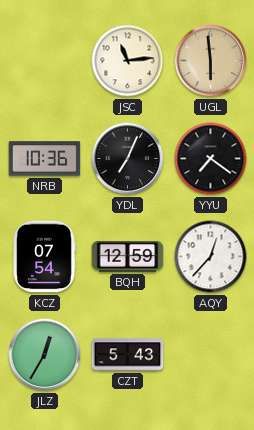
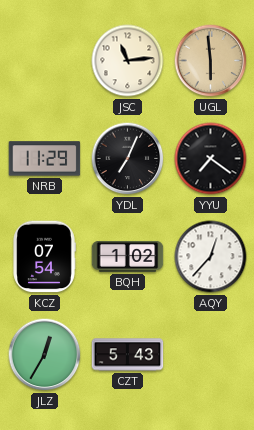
NRB: 10:36 -> 11:29 (45, 159)
BQH: 12:59 -> 1:02 (128, 256)
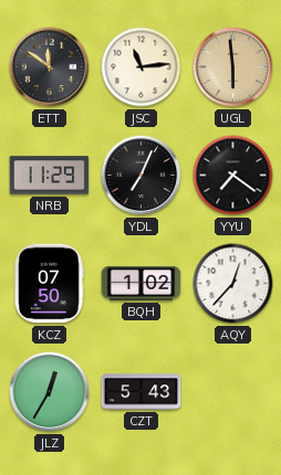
ETT: none -> 11:51 (50, 67)
KCZ: 07:54 -> 07:50 (49, 284)
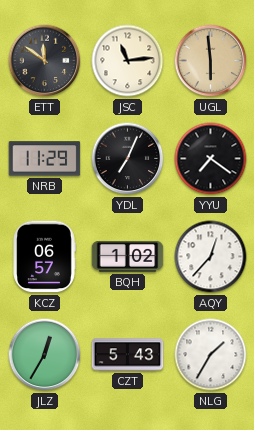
KCZ: 07:50 -> 06:57 (44, 257)
NLG: none -> 1:35 (211, 355)
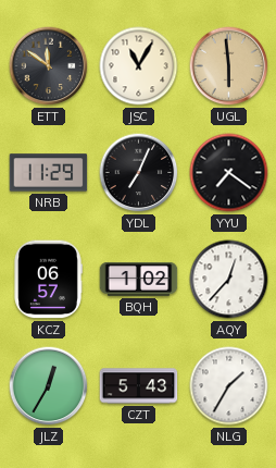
JSC: 11:14 -> 11:05 (139, 66)
